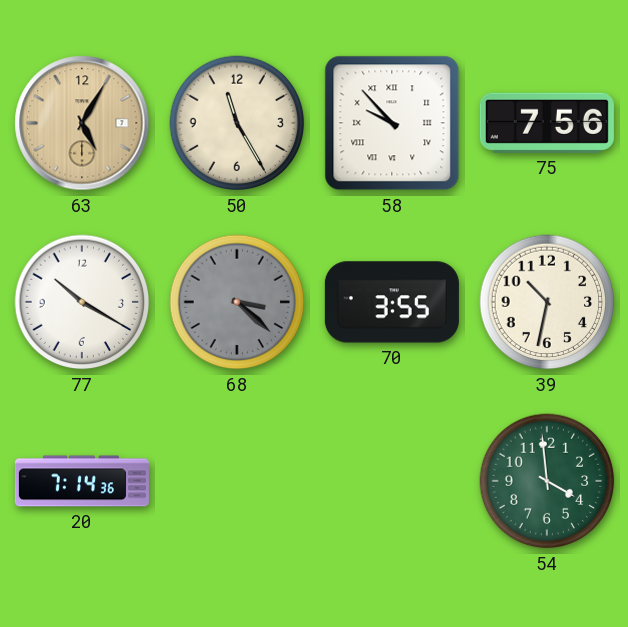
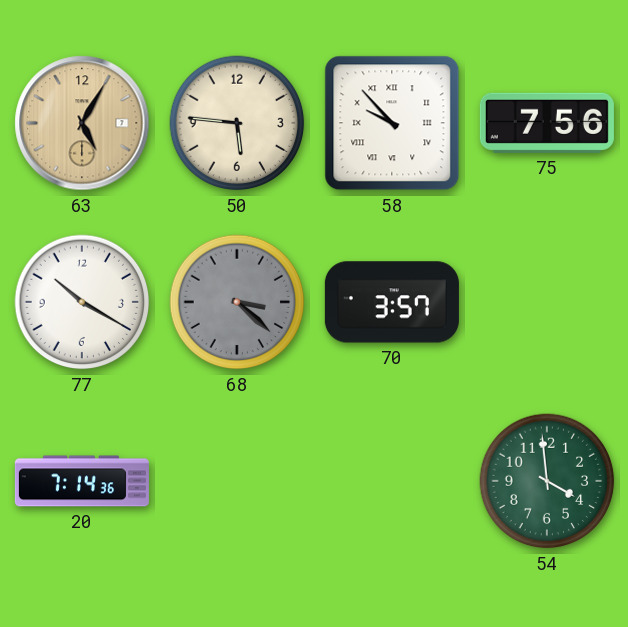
50: 11:25 -> 5:46 (237, 123)
70: 3:55 -> 3:57 (392, 302)
39: 10:32 -> none (547, 302)
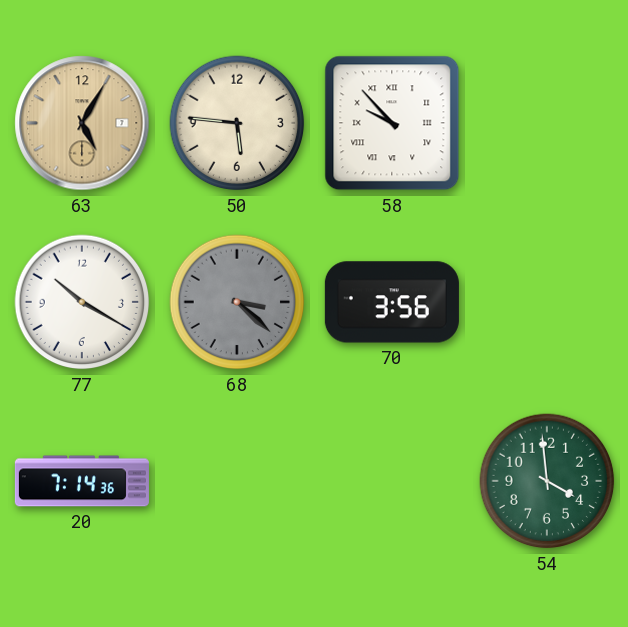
75: 7:56 -> none (547, 123)
70: 3:57 -> 3:56 (392, 302)
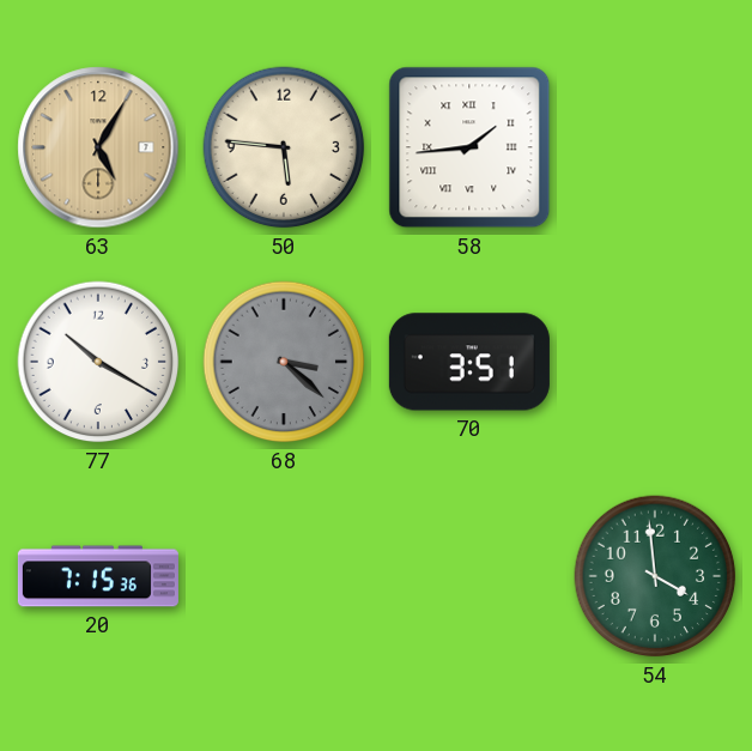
58: 9:53 -> 1:44 (469, 147)
70: 3:56 -> 3:51 (469, 362)
20: 7:14 -> 7:15 (98, 576)
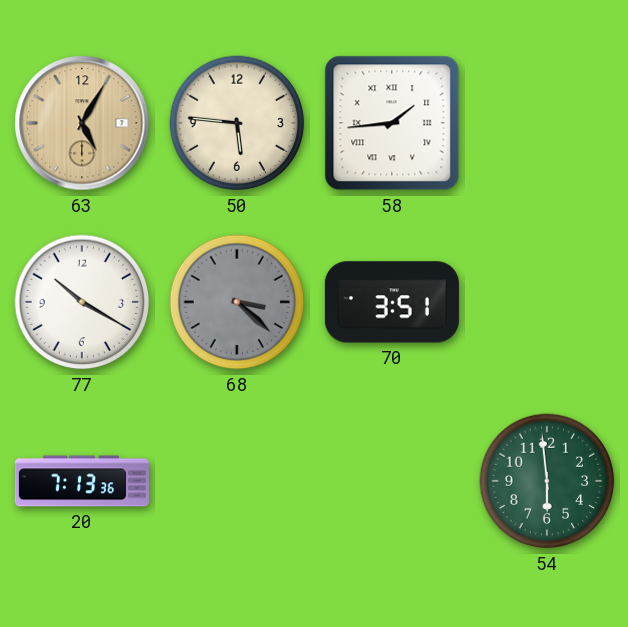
20: 7:15 -> 7:13 (82, 481)
54: 3:59 -> 5:59 (547, 481)
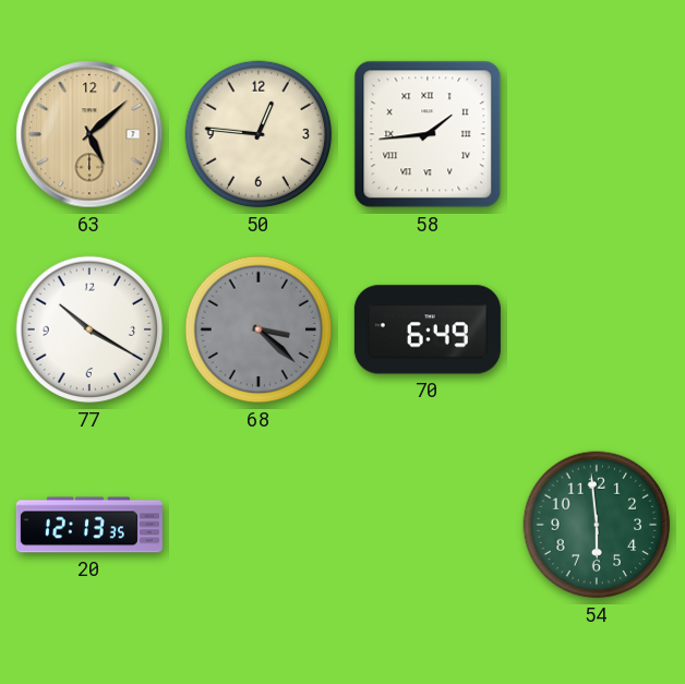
63: 5:05 -> 5:08 (89, 134)
50: 5:46 -> 12:46 (259, 134)
70: 3:51 -> 6:49 (428, 329)
20: 7:13 -> 12:13 (89, 525)
